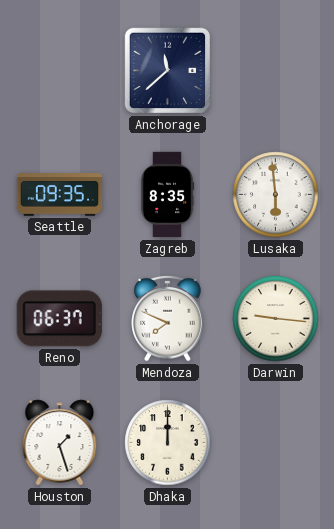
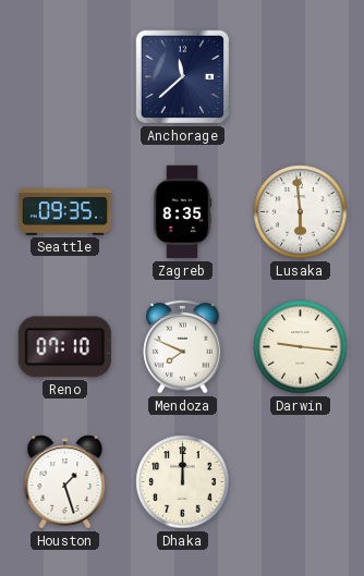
Reno: 06:37 -> 07:10 (64, 347)
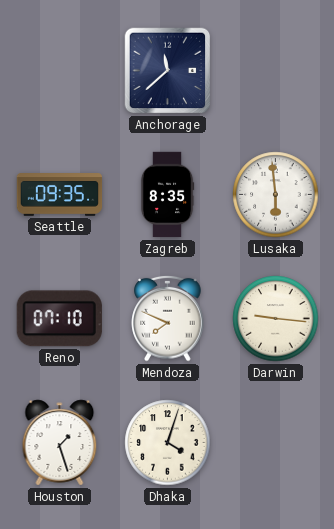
Dhaka: 12:00 -> 4:03 (168, 443)
